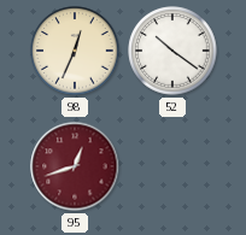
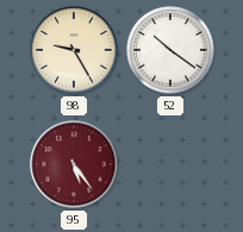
98: 12:34 -> 9:25 (74, 50)
95: 12:42 -> 5:24 (74, 164)
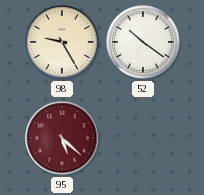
95: 5:24 -> 5:22 (62, 138)
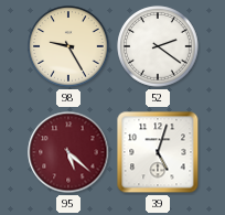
52: 10:21 -> 2:21 (158, 46)
39: none -> 5:03 (158, 152)
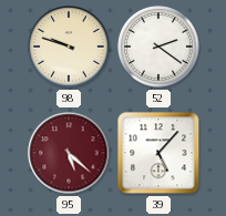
98: 9:25 -> 9:48 (69, 47)
39: 5:03 -> 5:07 (158, 153)
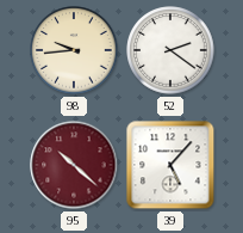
98: 9:48 -> 9:44 (74, 50)
95: 5:22 -> 10:22 (74, 165)
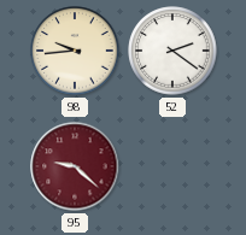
95: 10:22 -> 9:22 (75, 166)
39: 5:07 -> none (170, 165)
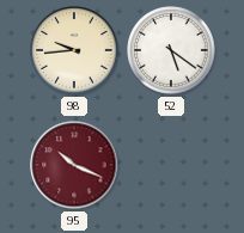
52: 2:21 -> 5:21 (171, 50)
95: 9:22 -> 10:19 (74, 165)
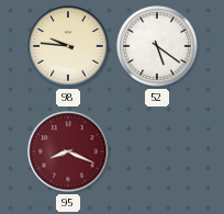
98: 9:44 -> 9:46 (68, 46)
95: 10:19 -> 8:19 (68, 151)
